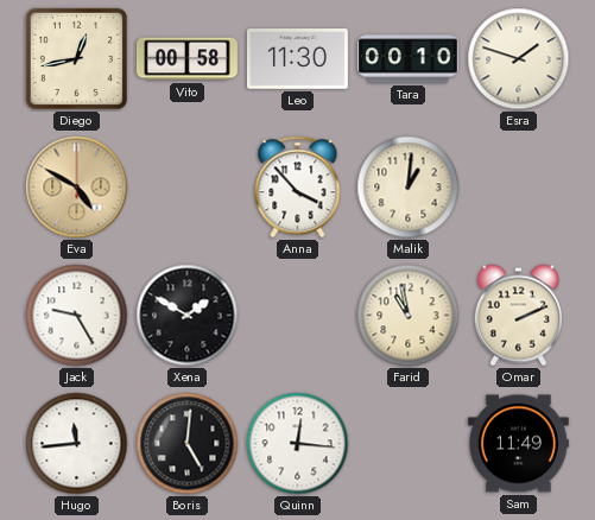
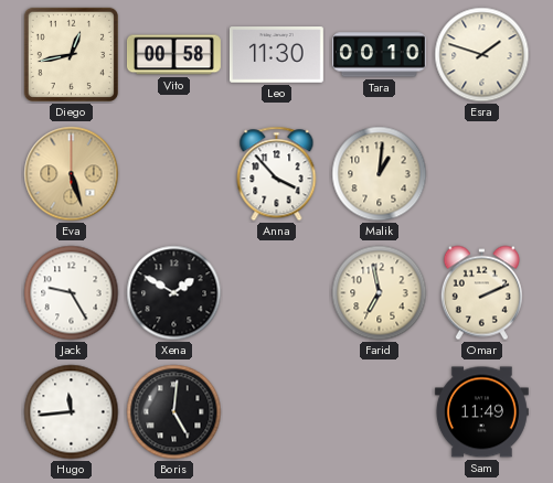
Eva: 4:50 -> 5:27 (72, 174)
Farid: 10:58 -> 6:58 (380, 293)
Quinn: 12:16 -> none (298, 444)
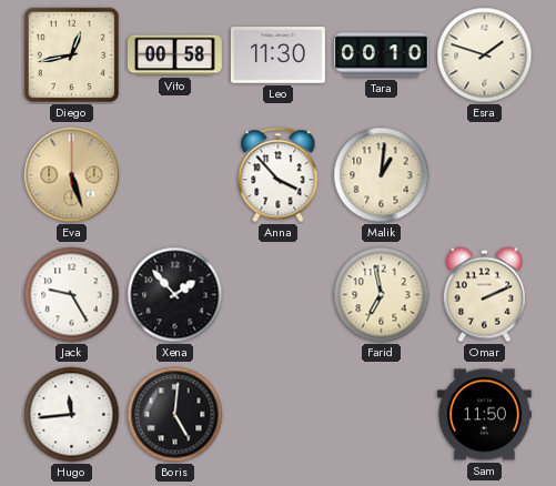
Xena: 1:50 -> 1:53 (175, 295)
Sam: 11:49 -> 11:50 (484, 415)
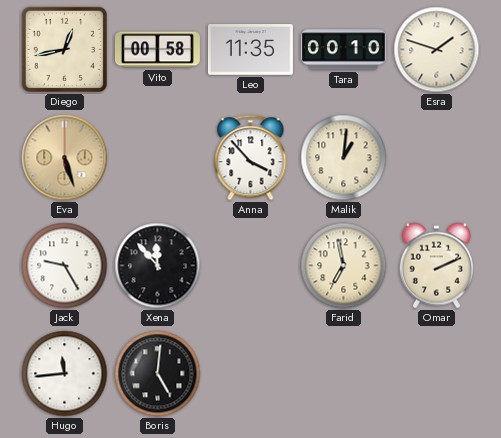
Leo: 11:30 -> 11:35 (250, 50)
Xena: 1:53 -> 11:53 (158, 266)
Sam: 11:50 -> none (484, 415)
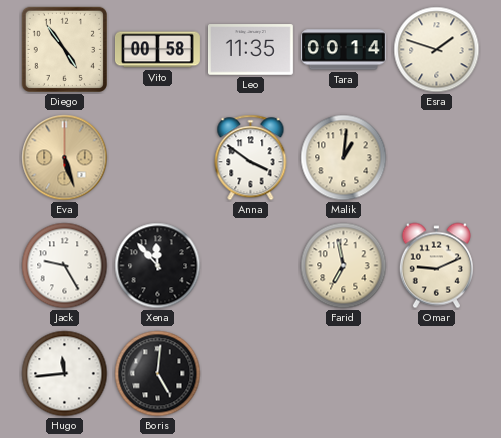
Diego: 12:43 -> 4:54 (64, 49)
Tara: 00:10 -> 00:14 (343, 50)
Anna: 3:53 -> 3:51 (251, 158)
Omar: 2:11 -> 9:11 (436, 266)
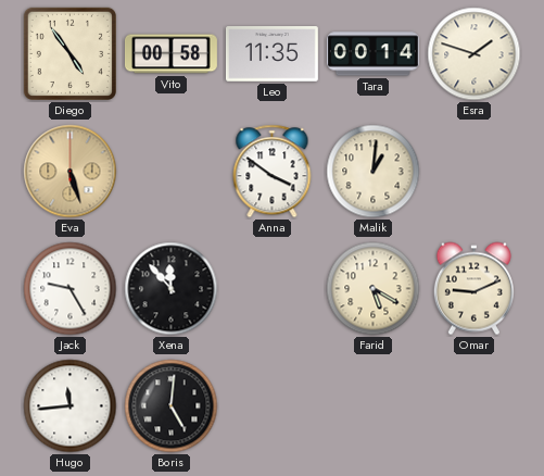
Farid: 6:58 -> 5:20 (374, 289)
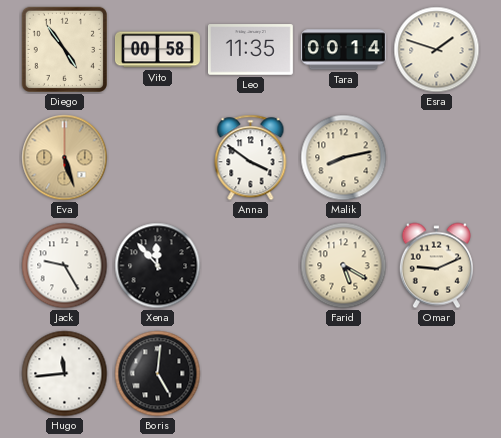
Malik: 1:01 -> 8:13 (344, 158)
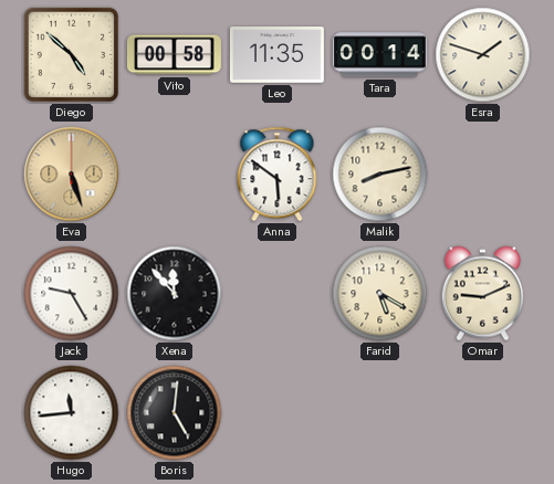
Diego: 4:54 -> 4:52 (71, 54)
Anna: 3:51 -> 5:51 (278, 175)
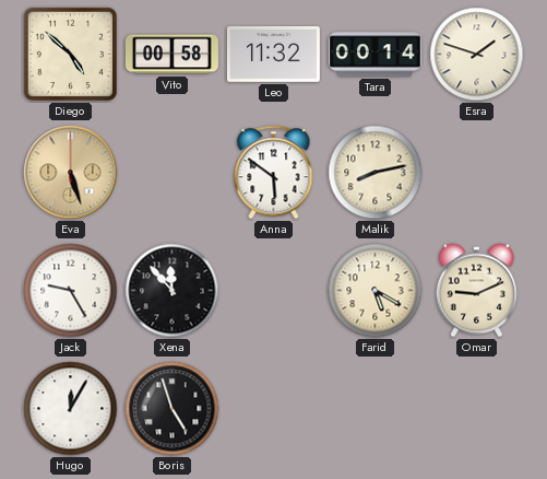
Leo: 11:35 -> 11:32 (273, 55)
Hugo: 11:44 -> 12:05 (71, 409)
Boris: 5:01 -> 4:57 (173, 409)
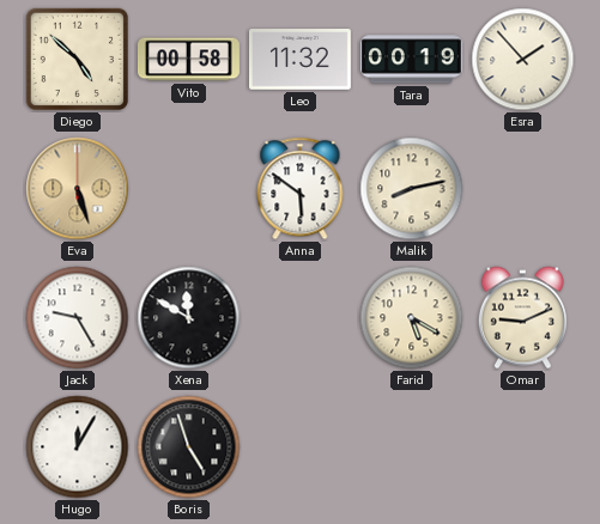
Tara: 00:14 -> 00:19 (411, 60)
Esra: 1:48 -> 1:53 (523, 60)
Xena: 11:53 -> 11:50 (189, 318)
